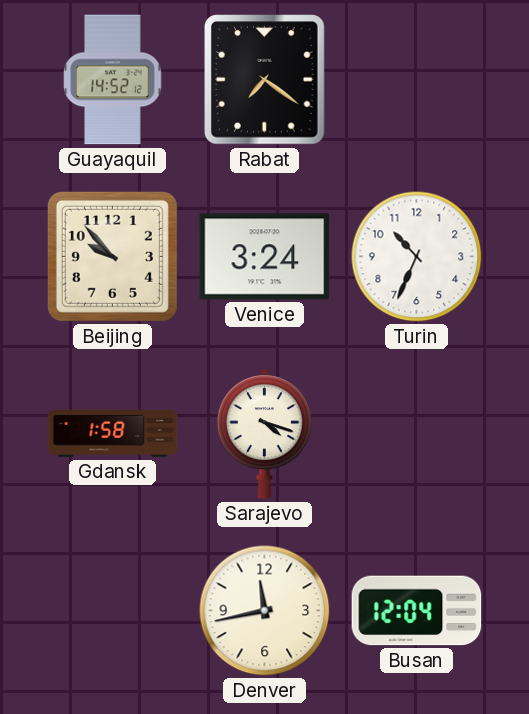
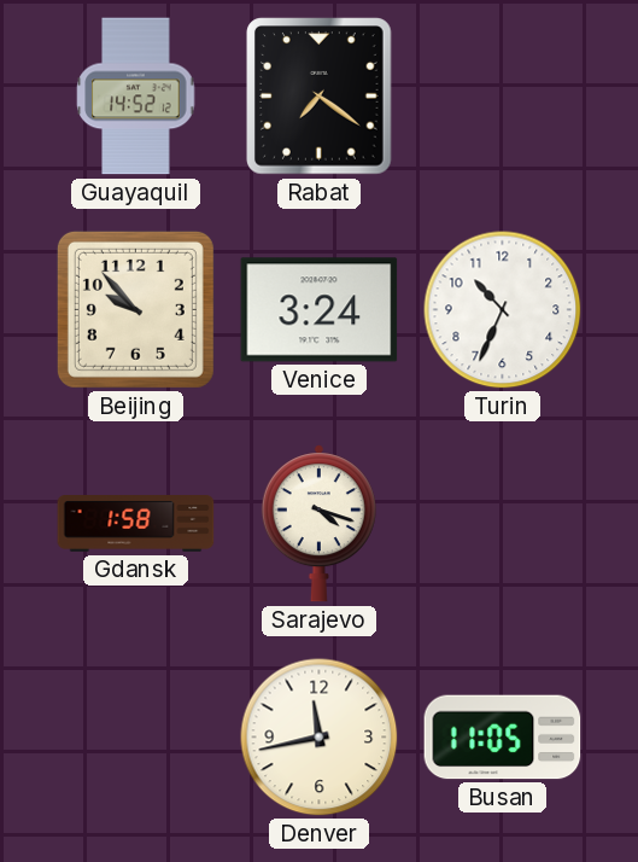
Busan: 12:04 -> 11:05 (503, 738)
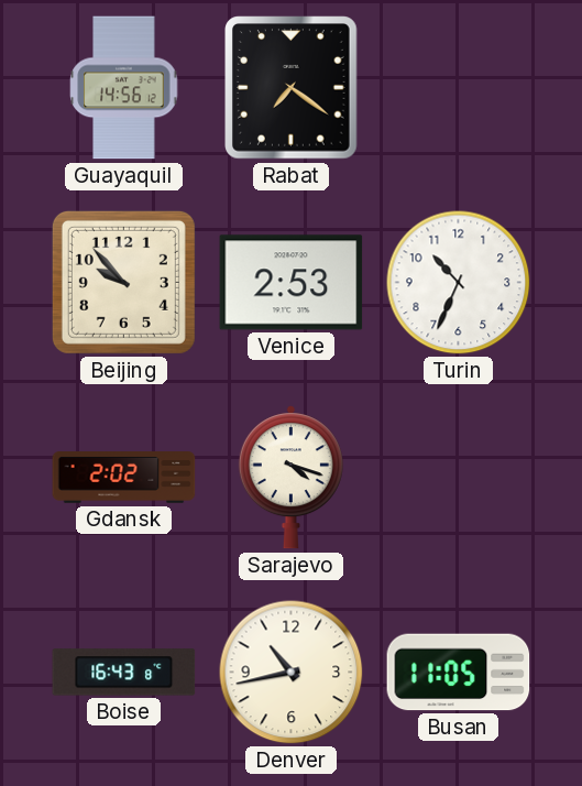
Guayaquil: 14:52 -> 14:56 (124, 88)
Venice: 3:24 -> 2:53 (292, 283)
Gdansk: 1:58 -> 2:02 (124, 478)
Boise: none -> 16:43 (124, 673)
Denver: 11:43 -> 10:43 (292, 673)
